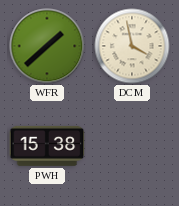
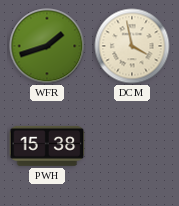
WFR: 1:38 -> 1:42 (47, 46)
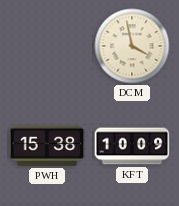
WFR: 1:42 -> none (47, 46)
KFT: none -> 10:09 (132, 146)
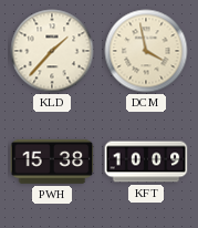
KLD: none -> 1:37 (52, 51)
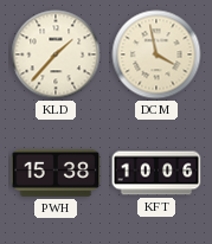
KFT: 10:09 -> 10:06 (156, 173)
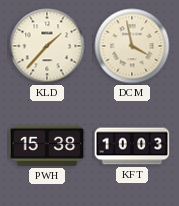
KFT: 10:06 -> 10:03 (132, 146)
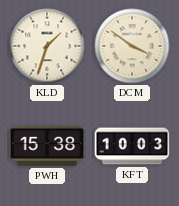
KLD: 1:37 -> 1:33 (47, 46)
DCM: 3:58 -> 3:51 (132, 46)
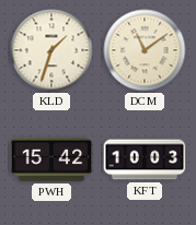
DCM: 3:51 -> 11:09 (145, 50)
PWH: 15:38 -> 15:42 (51, 159)
